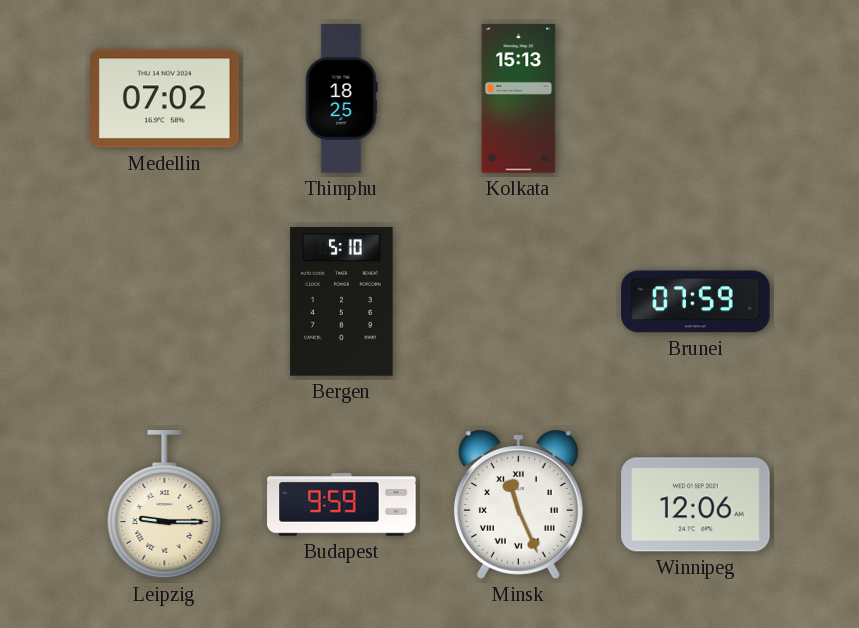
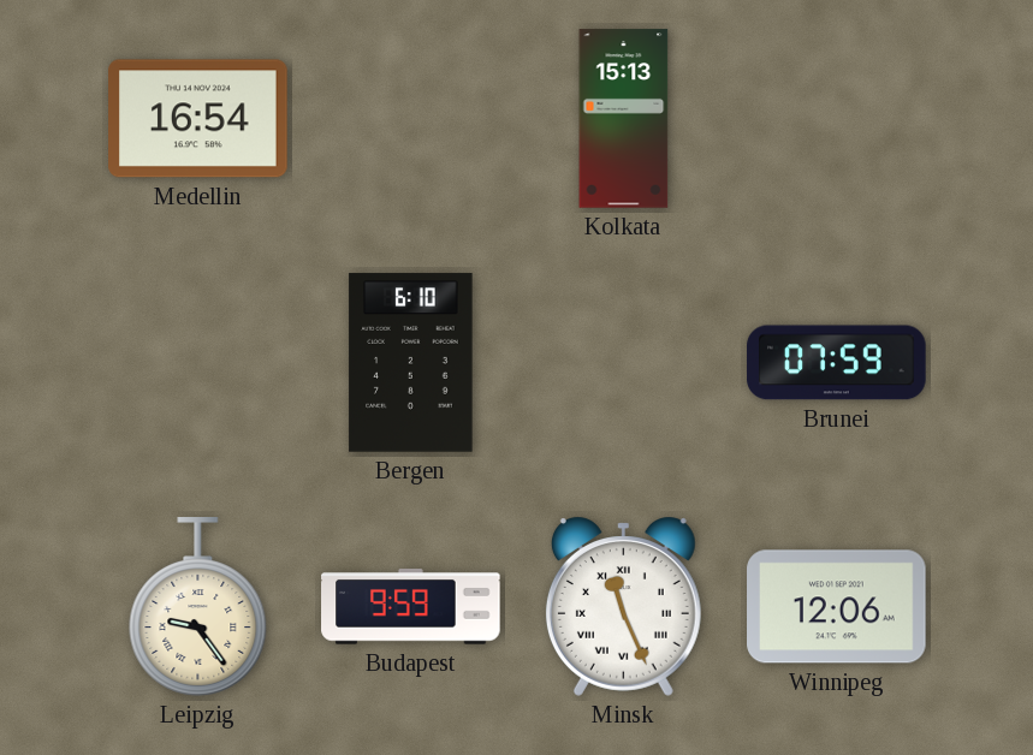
Medellin: 07:02 -> 16:54 (198, 119)
Thimphu: 18:25 -> none (342, 99)
Bergen: 5:10 -> 6:10 (411, 363)
Leipzig: 9:15 -> 9:24 (198, 607)
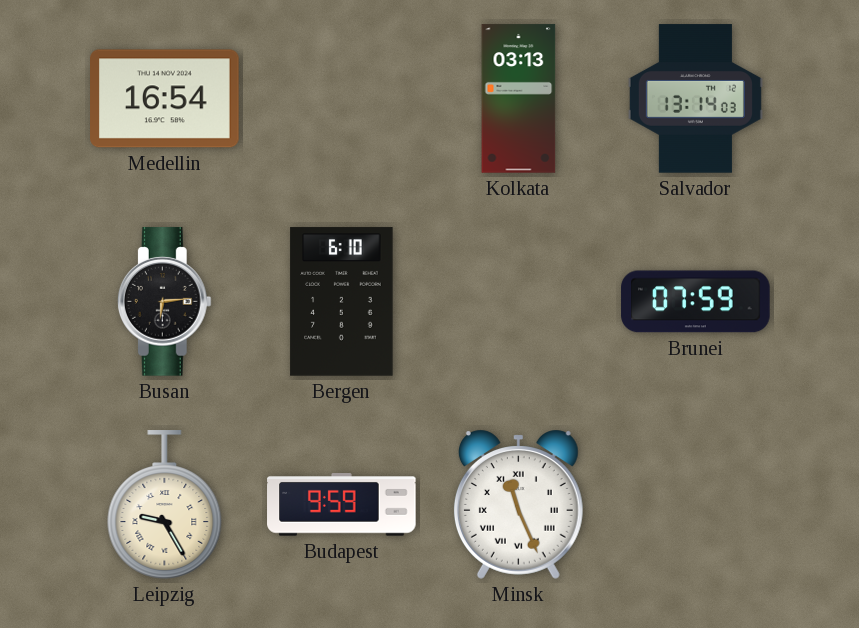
Kolkata: 15:13 -> 03:13 (519, 99)
Salvador: none -> 13:14 (695, 99)
Busan: none -> 6:14 (164, 302)
Leipzig: 9:24 -> 9:25 (165, 505)
Winnipeg: 12:06 -> none (837, 607)
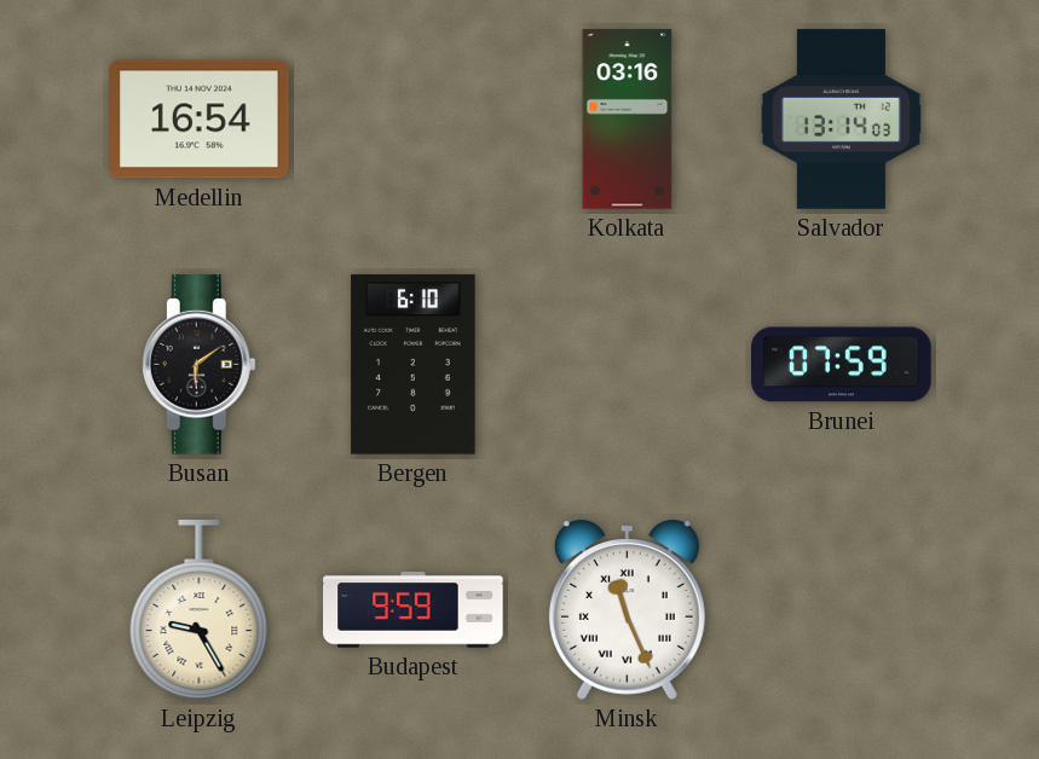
Kolkata: 03:13 -> 03:16 (628, 120)
Busan: 6:14 -> 6:09 (198, 365)
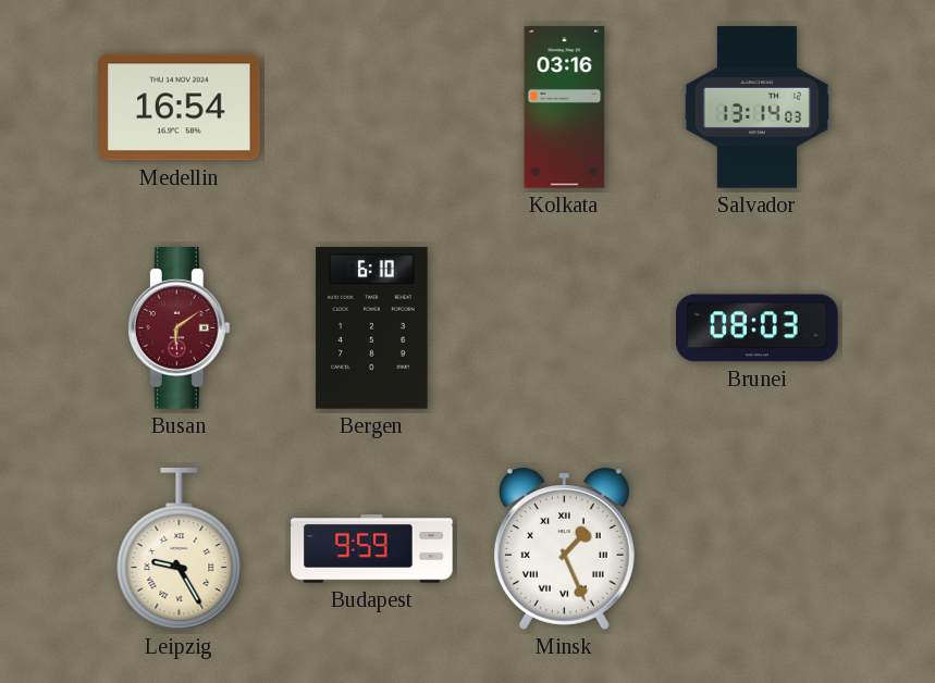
Busan dial: black -> burgundy (179, 328)
Brunei: 07:59 -> 08:03 (758, 328)
Minsk: 11:26 -> 1:26 (564, 548)
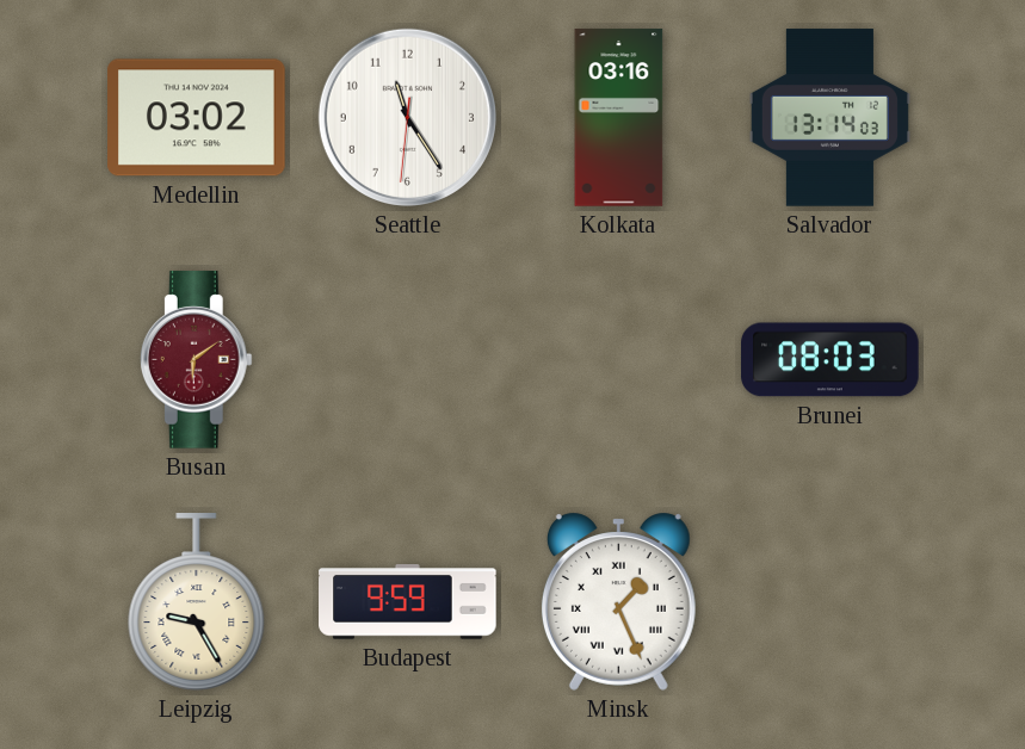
Medellin: 16:54 -> 03:02 (197, 118)
Seattle: none -> 11:24 (407, 117)
Bergen: 6:10 -> none (372, 328)
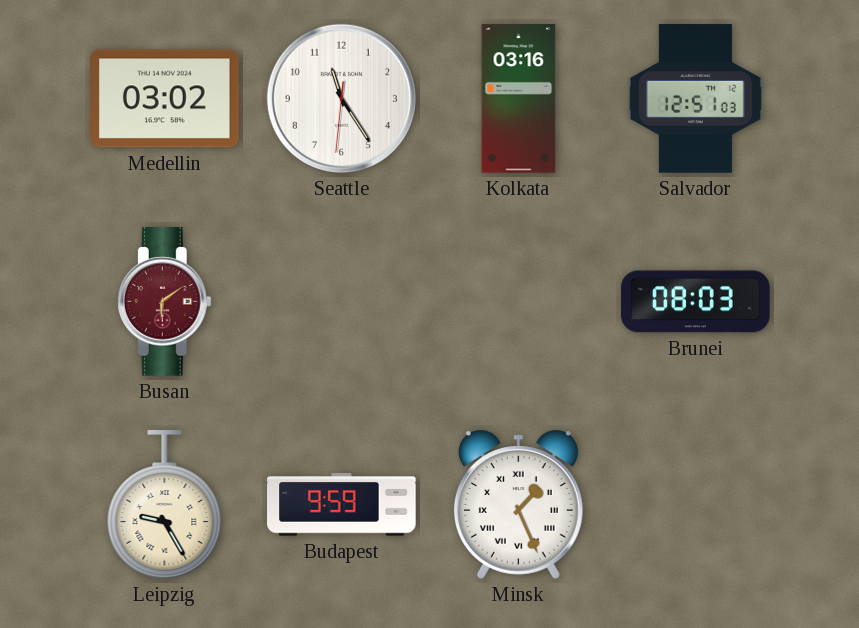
Salvador: 13:14 -> 12:51 (695, 99)
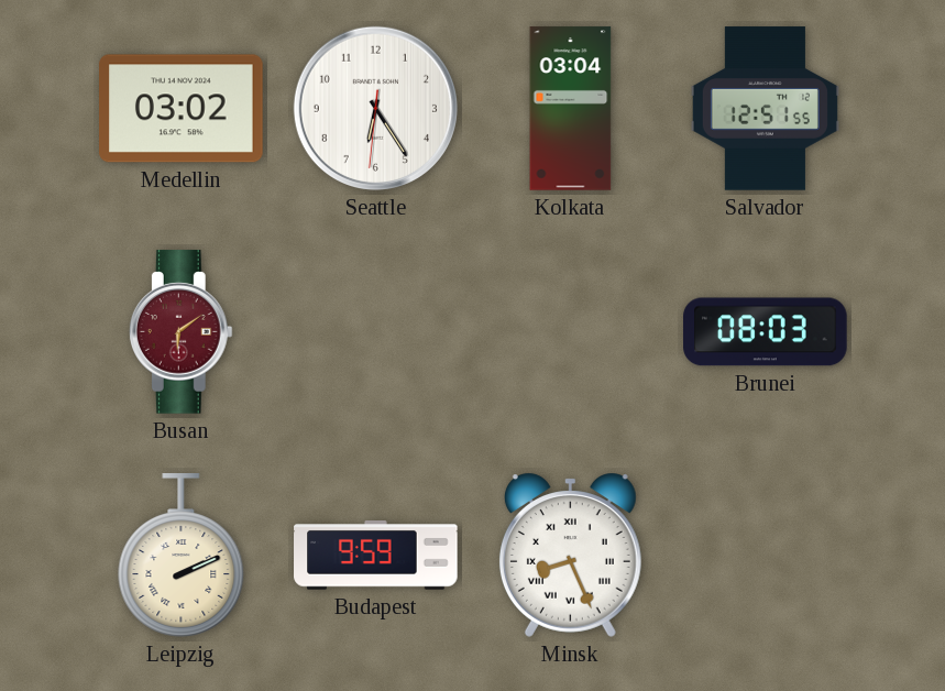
Seattle: 11:24 -> 6:24 (375, 108)
Kolkata: 03:16 -> 03:04 (571, 109)
Salvador: 12:51:03 -> 12:51:55 (765, 109)
Leipzig: 9:25 -> 2:11 (182, 556)
Minsk: 1:26 -> 8:26 (570, 555)
